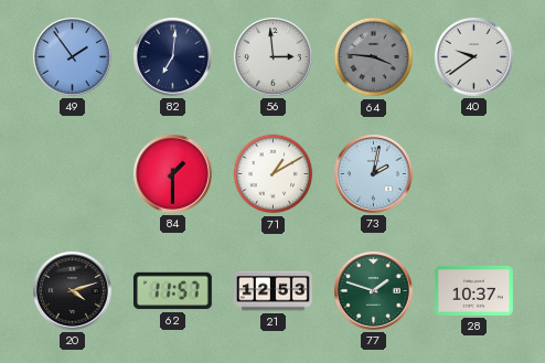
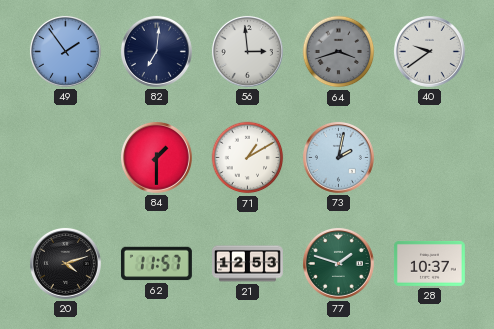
64: 3:46 -> 3:42 (339, 52)
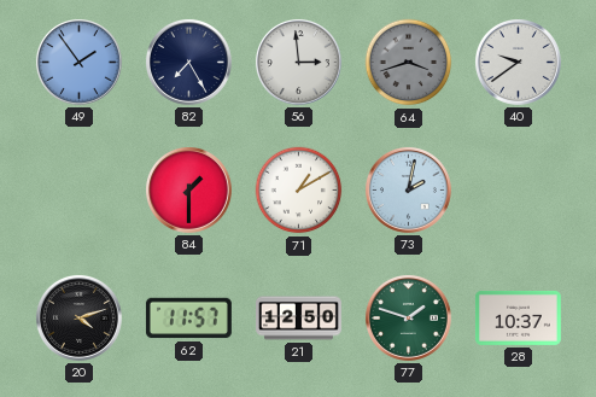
82: 7:01 -> 7:25 (188, 62)
21: 12:53 -> 12:50 (299, 319)
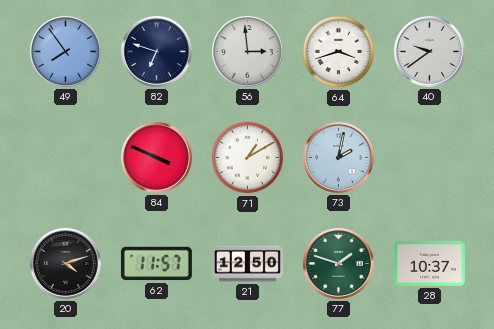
49: 1:54 -> 7:54 (65, 51)
82: 7:25 -> 6:48 (156, 51)
64 dial: grey -> white (339, 52)
84: 1:30 -> 3:49 (156, 157)
